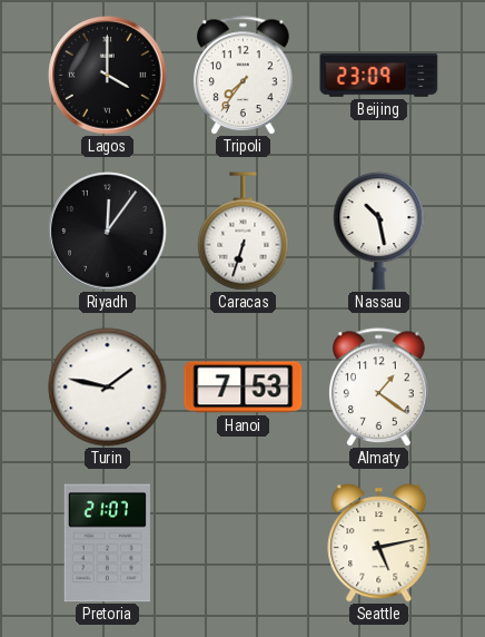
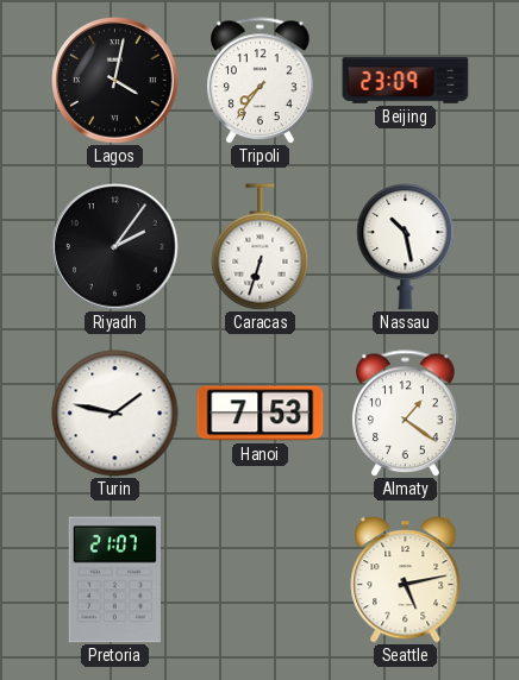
Lagos: 4:00 -> 4:02 (115, 81)
Riyadh: 12:06 -> 2:06 (115, 247)
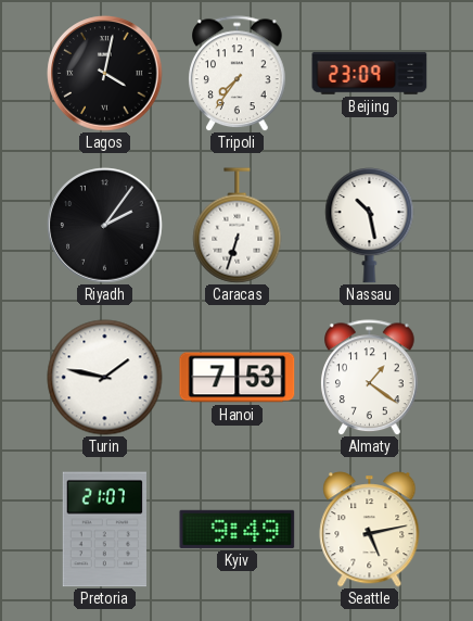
Kyiv: none -> 9:49 (238, 529)
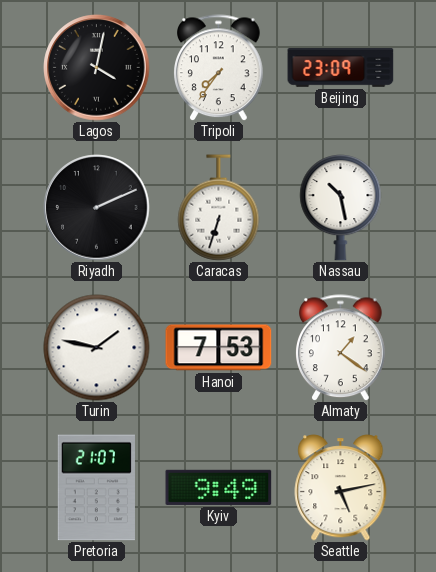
Riyadh: 2:06 -> 2:11 (97, 208)
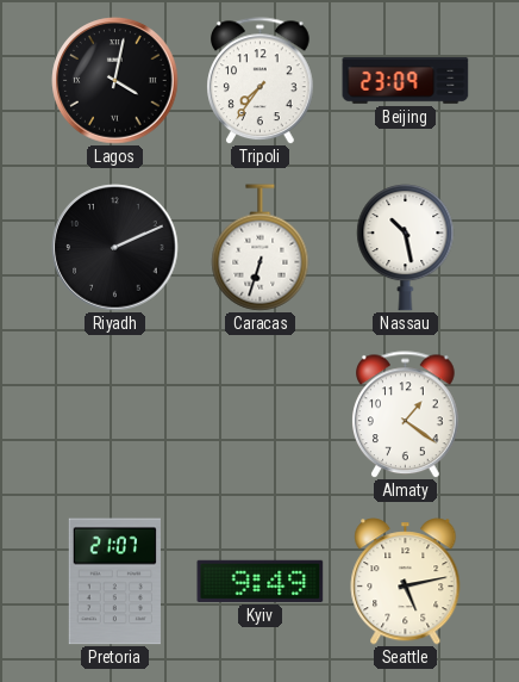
Turin: 1:47 -> none (97, 348)
Hanoi: 7:53 -> none (219, 348)
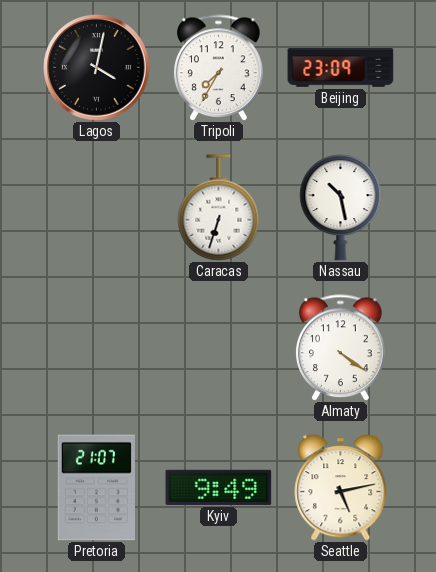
Tripoli: 7:36 -> 7:35 (219, 68)
Riyadh: 2:11 -> none (115, 248)
Almaty: 1:21 -> 4:21 (341, 348)
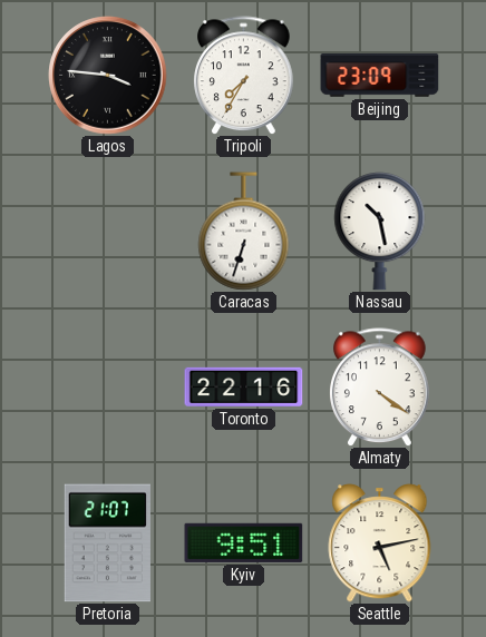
Lagos: 4:02 -> 3:46 (108, 76)
Toronto: none -> 22:16 (244, 386)
Kyiv: 9:49 -> 9:51 (244, 542)
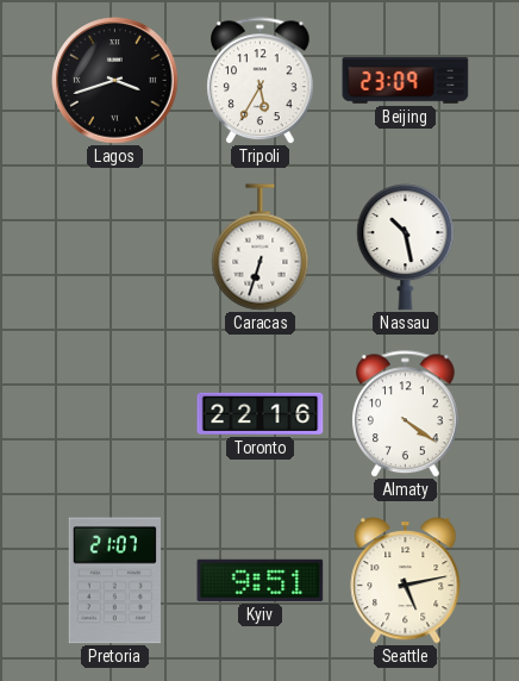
Lagos: 3:46 -> 3:42 (115, 81)
Tripoli: 7:35 -> 5:35 (261, 81)
